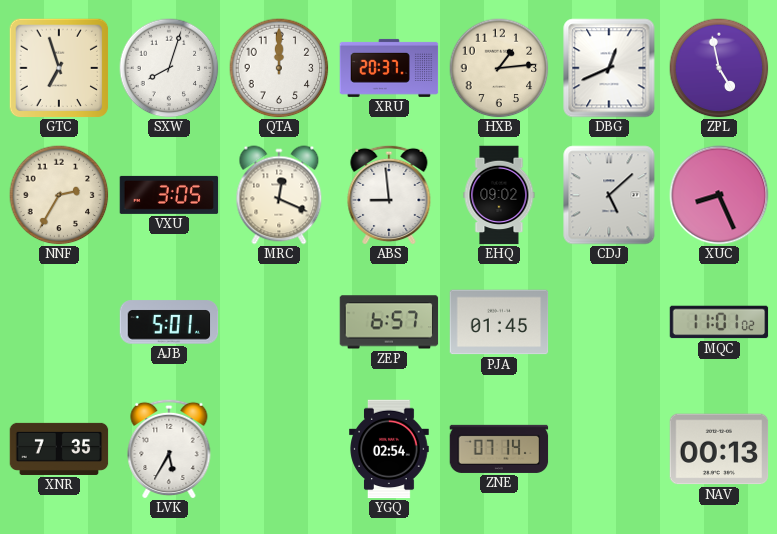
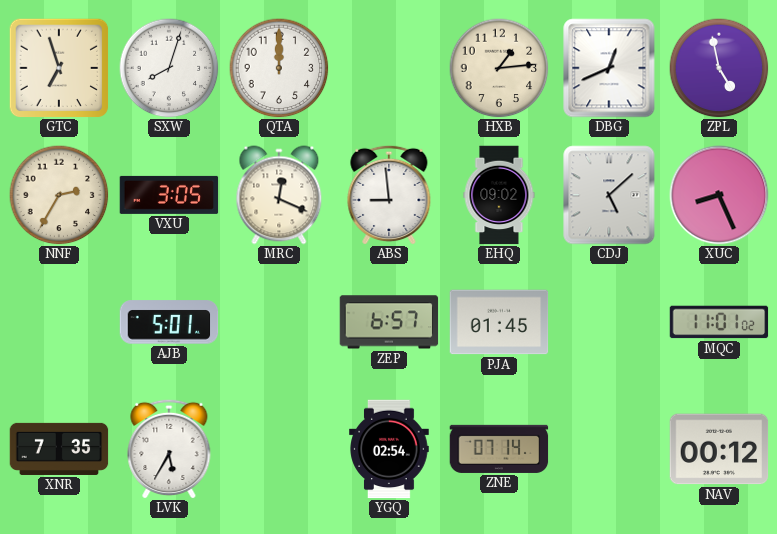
XRU: 20:37 -> none (389, 68)
NAV: 00:13 -> 00:12 (719, 449)
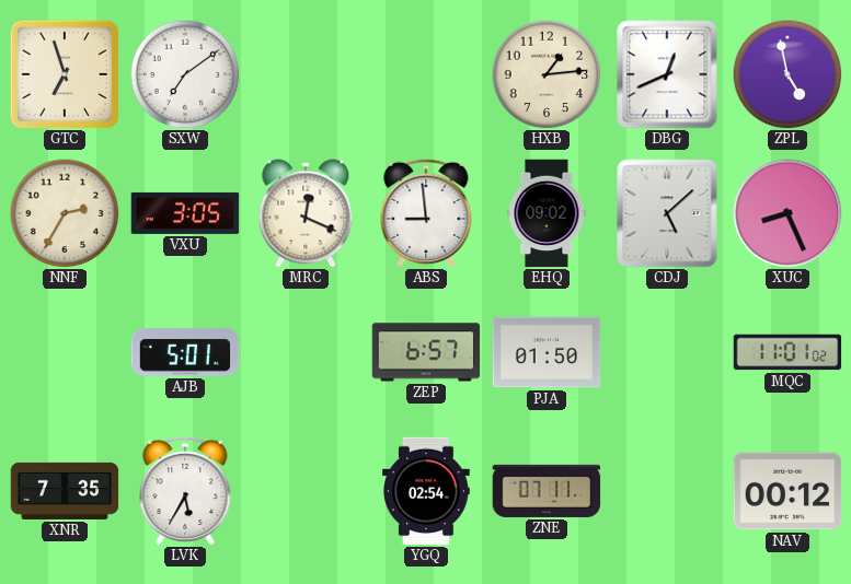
SXW: 8:03 -> 7:09 (185, 74)
QTA: 12:00 -> none (279, 68)
PJA: 01:45 -> 01:50 (547, 352)
ZNE: 07:14 -> 07:11 (547, 491)
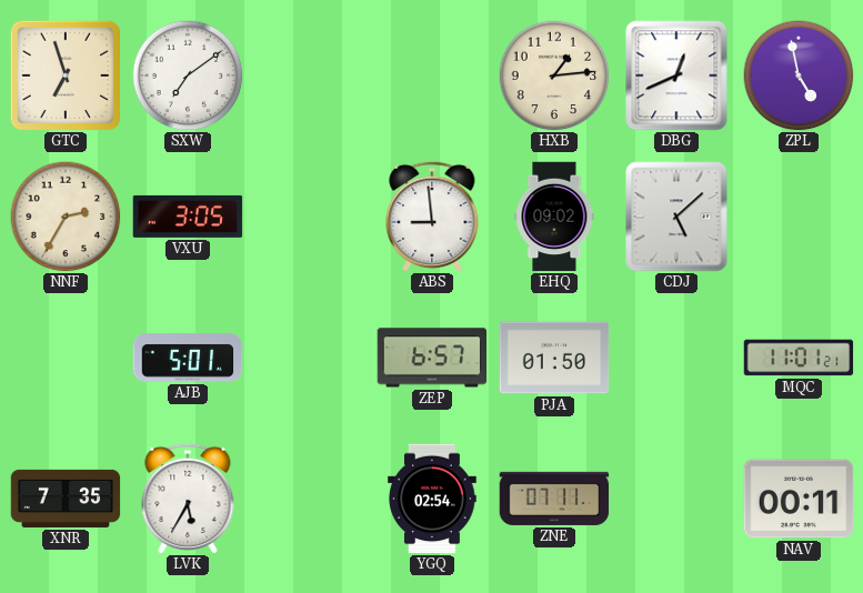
MRC: 12:19 -> none (306, 213)
XUC: 8:26 -> none (787, 213)
MQC: 11:01:02 -> 11:01:21 (799, 358)
NAV: 00:12 -> 00:11 (799, 499)
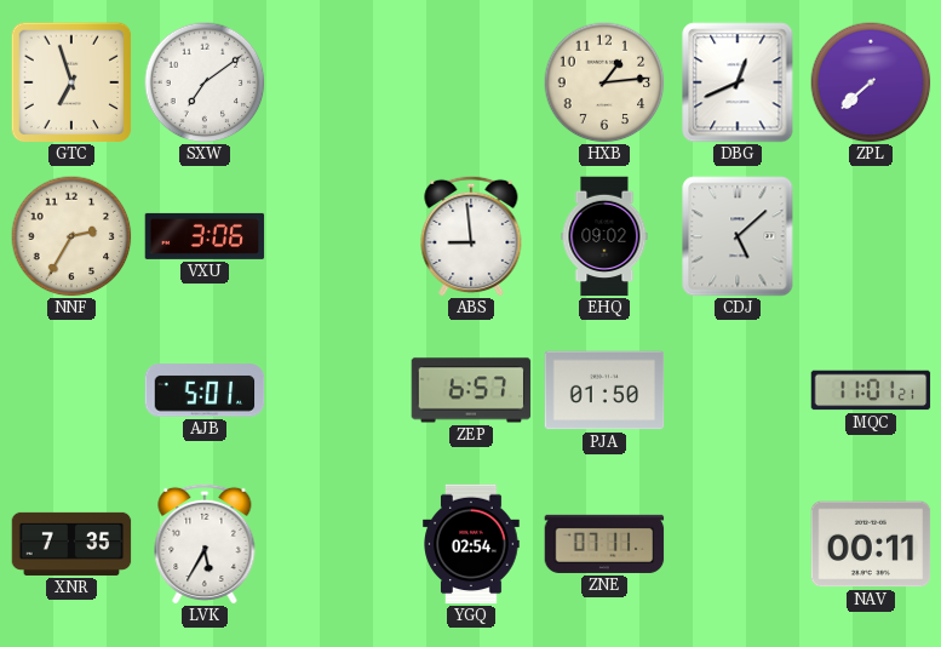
ZPL: 4:58 -> 7:38 (871, 82)
VXU: 3:05 -> 3:06 (205, 236)
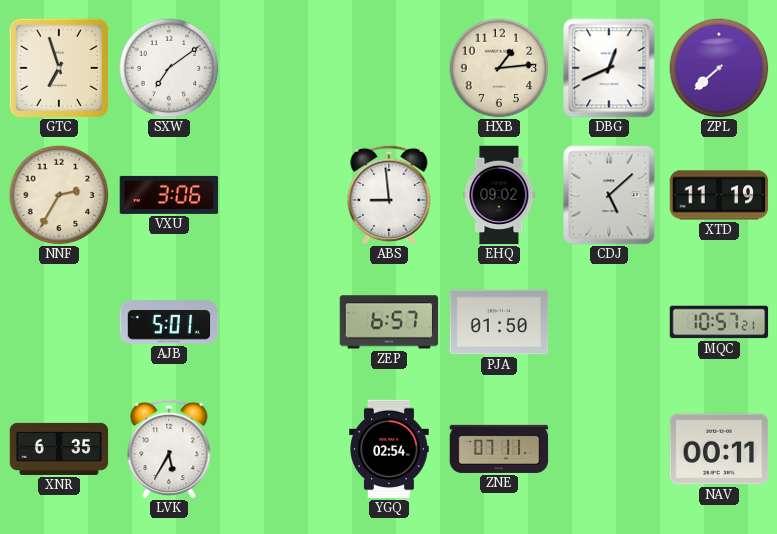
XTD: none -> 11:19 (719, 195)
MQC: 11:01 -> 10:57 (719, 322)
XNR: 7:35 -> 6:35 (59, 449)
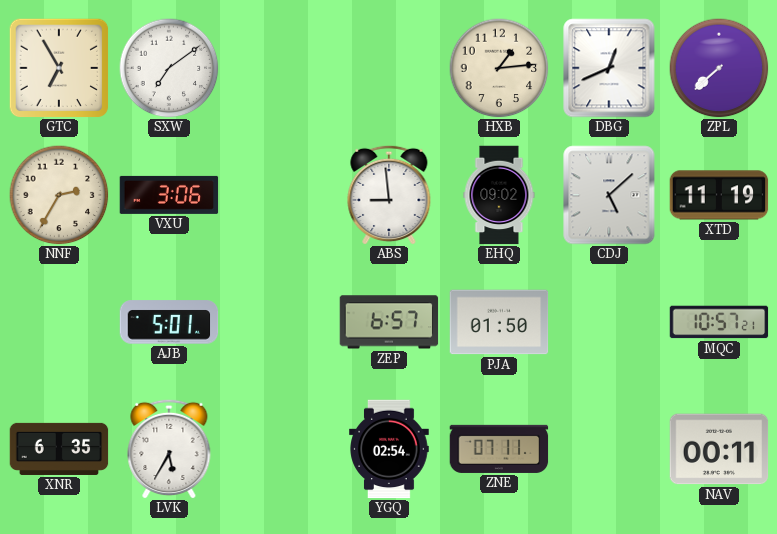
GTC: 6:57 -> 6:55 (59, 68)
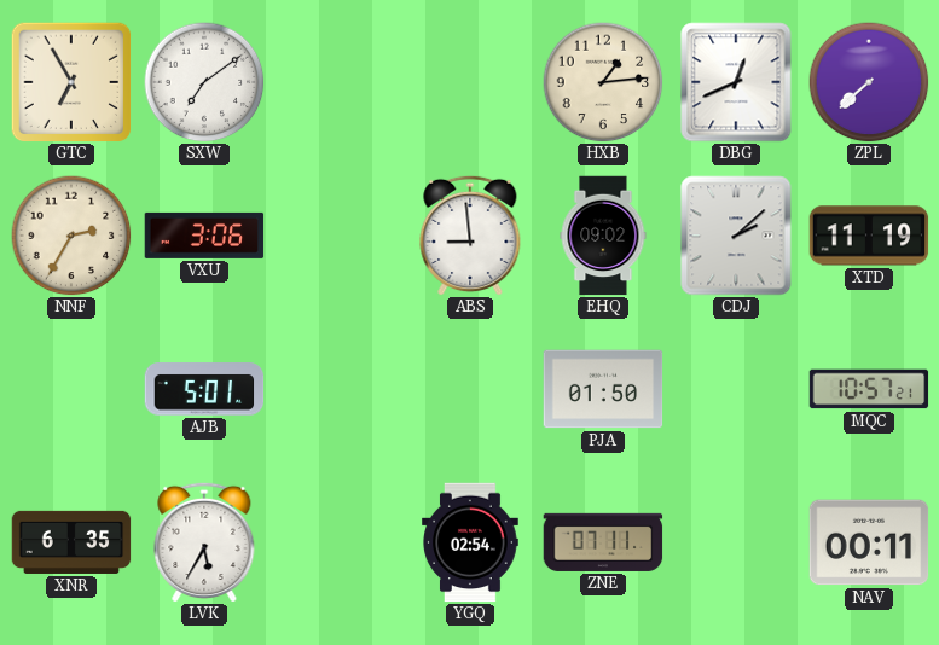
CDJ: 5:08 -> 2:08 (736, 236)
ZEP: 6:57 -> none (389, 322)
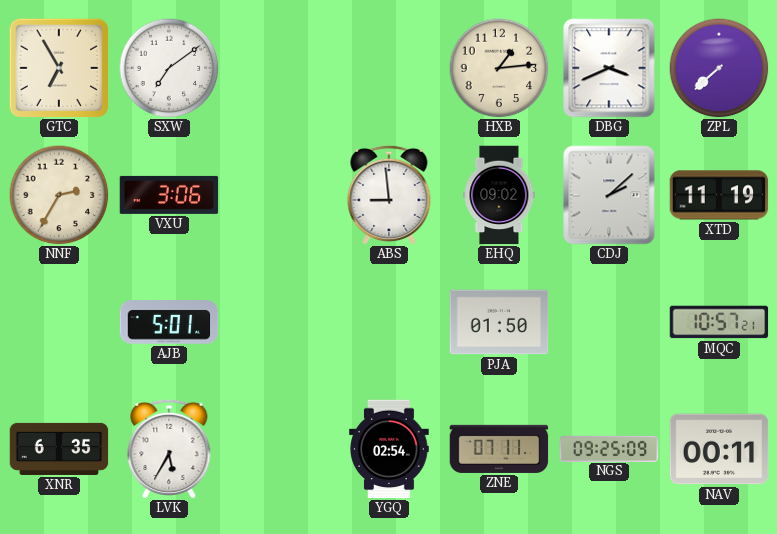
DBG: 12:41 -> 3:41 (609, 68)
NGS: none -> 09:25 (609, 448)
